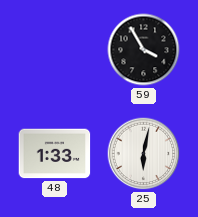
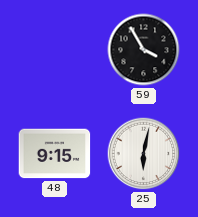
48: 1:33 -> 9:15 (55, 154)
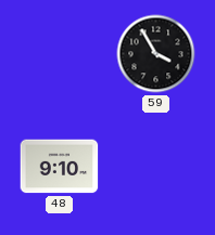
48: 9:15 -> 9:10 (60, 167)
25: 6:02 -> none (144, 154)
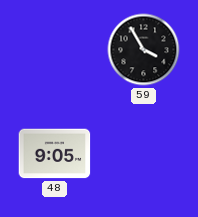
48: 9:10 -> 9:05 (55, 154)
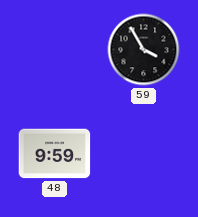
48: 9:05 -> 9:59 (55, 154)
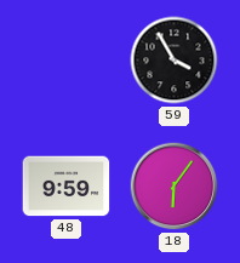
18: none -> 6:06 (175, 187)
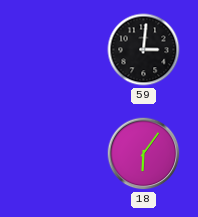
59: 3:55 -> 3:01 (144, 50)
48: 9:59 -> none (67, 187)
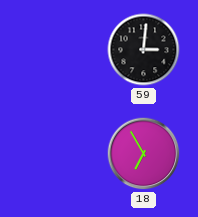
18: 6:06 -> 6:55 (144, 154)
